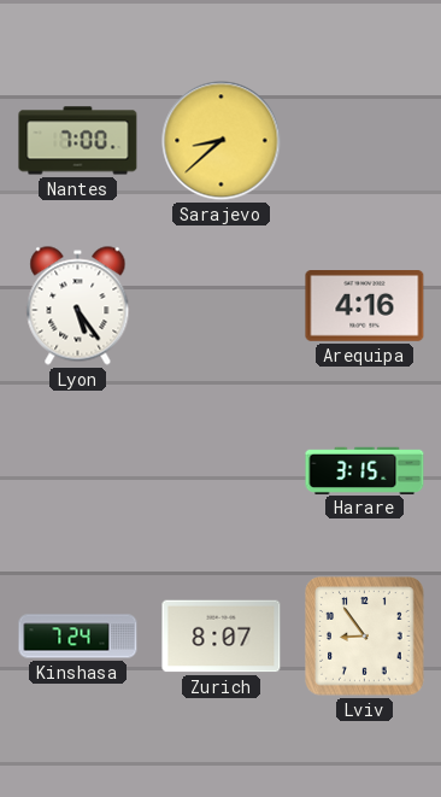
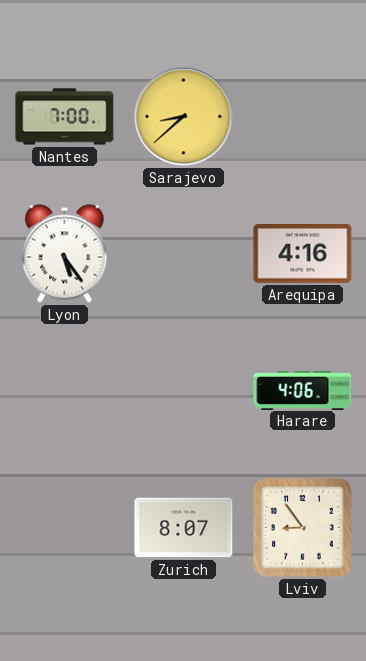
Harare: 3:15 -> 4:06 (303, 390)
Kinshasa: 7:24 -> none (78, 637)
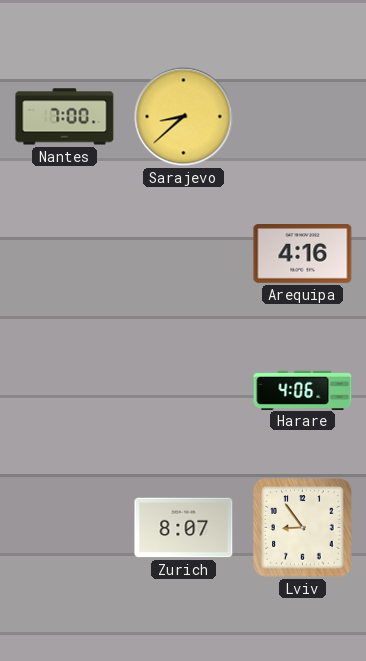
Lyon: 5:24 -> none (65, 254)
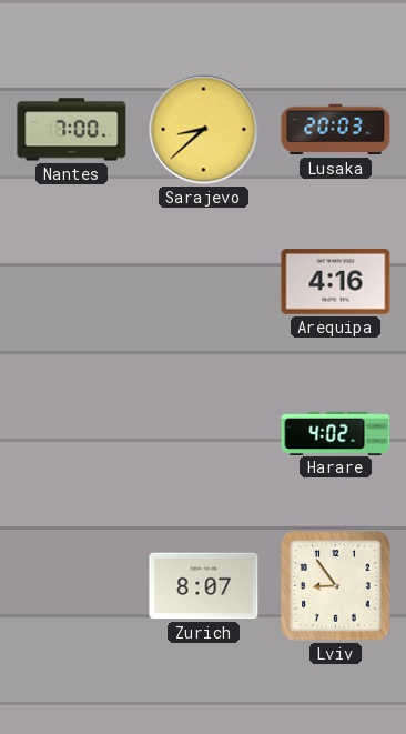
Lusaka: none -> 20:03 (336, 130)
Harare: 4:06 -> 4:02 (336, 433)
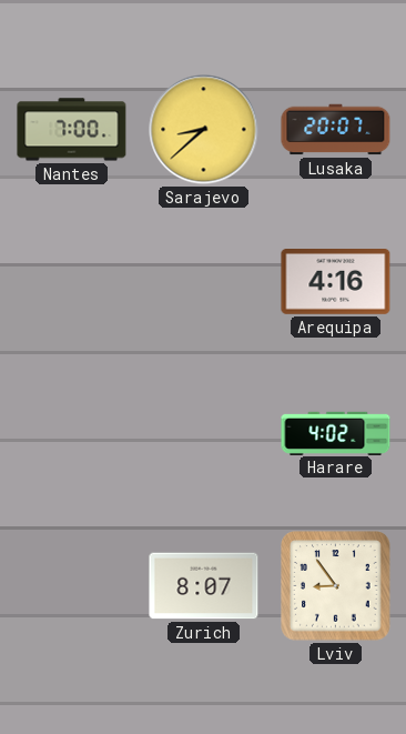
Lusaka: 20:03 -> 20:07 (336, 130)
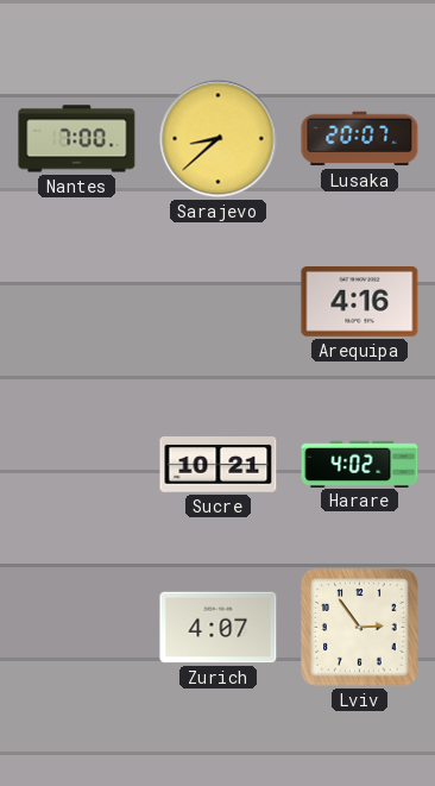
Sucre: none -> 10:21 (219, 465)
Zurich: 8:07 -> 4:07 (219, 628)
Lviv: 8:54 -> 2:54 (360, 628)
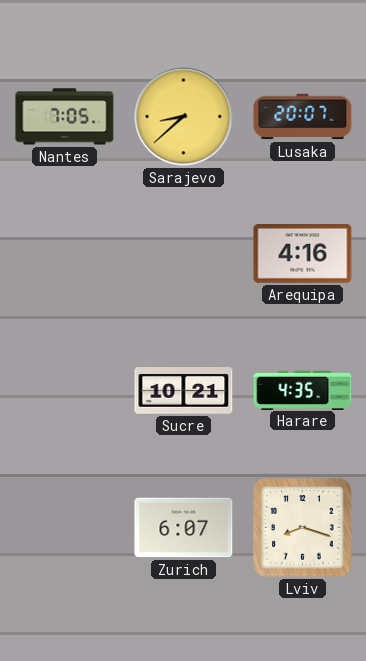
Nantes: 7:00 -> 7:05 (65, 117)
Harare: 4:02 -> 4:35 (303, 390)
Zurich: 4:07 -> 6:07 (184, 528)
Lviv: 2:54 -> 8:18 (303, 528)
